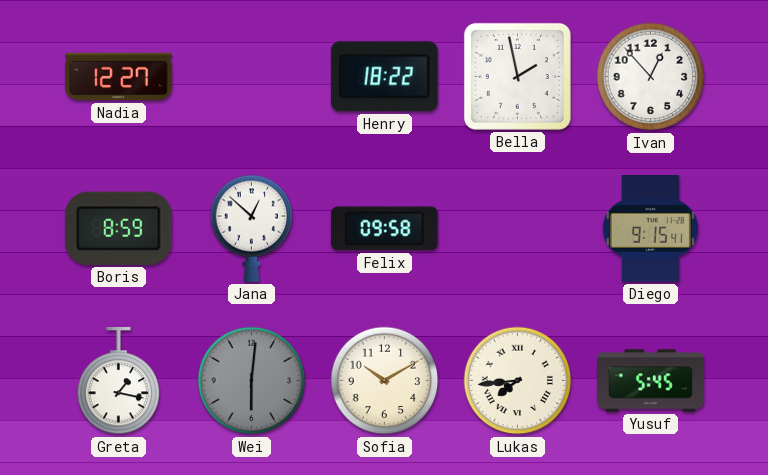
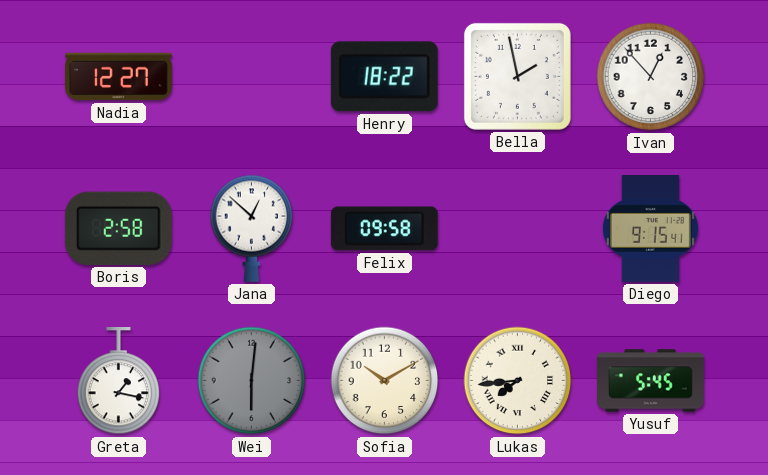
Boris: 8:59 -> 2:58 (118, 228)
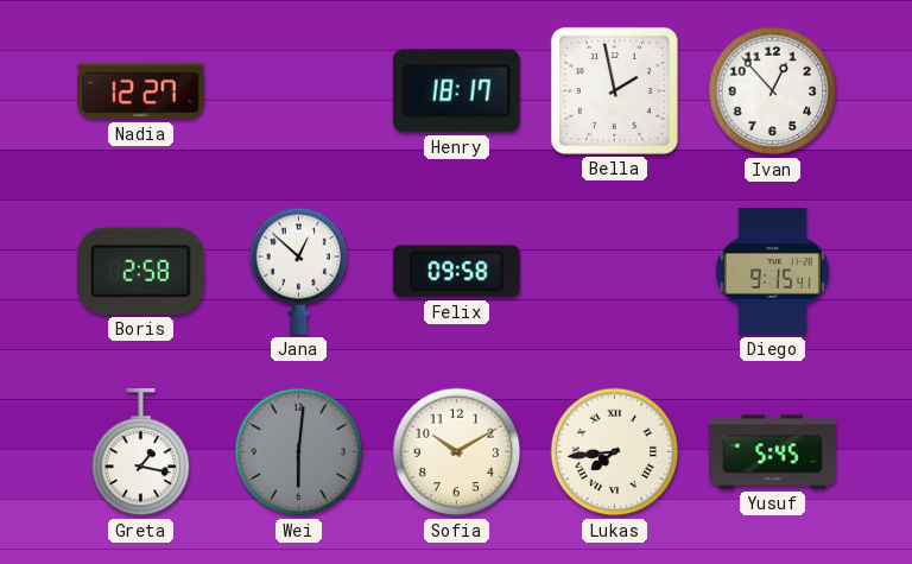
Henry: 18:22 -> 18:17 (456, 91)
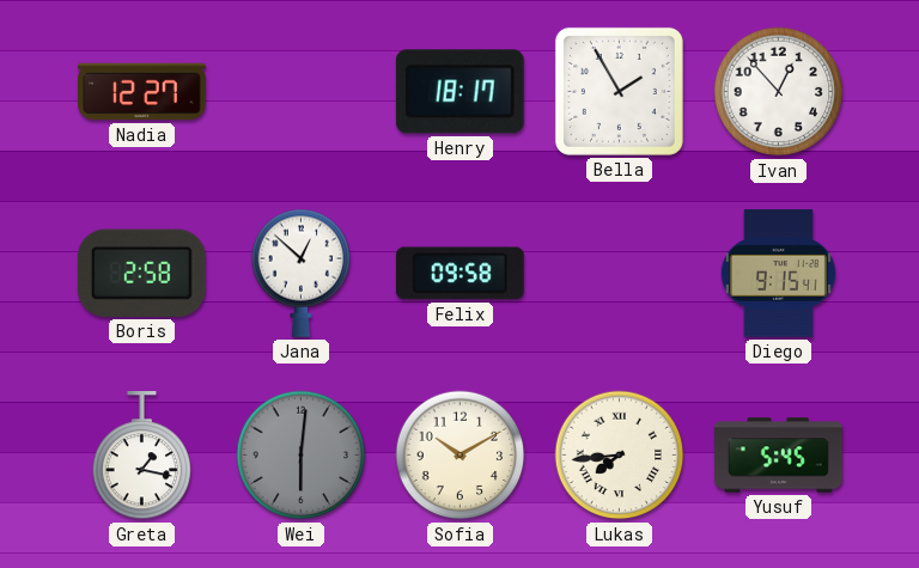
Bella: 1:58 -> 1:55 (619, 91)
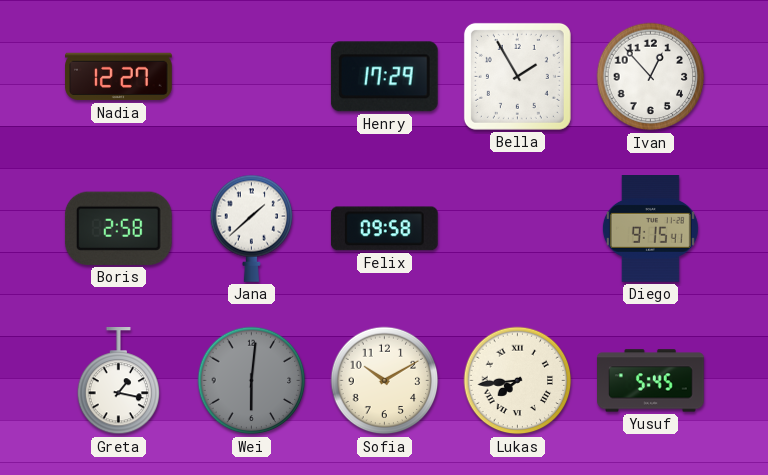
Henry: 18:17 -> 17:29 (384, 77)
Jana: 12:52 -> 1:38 (252, 228)
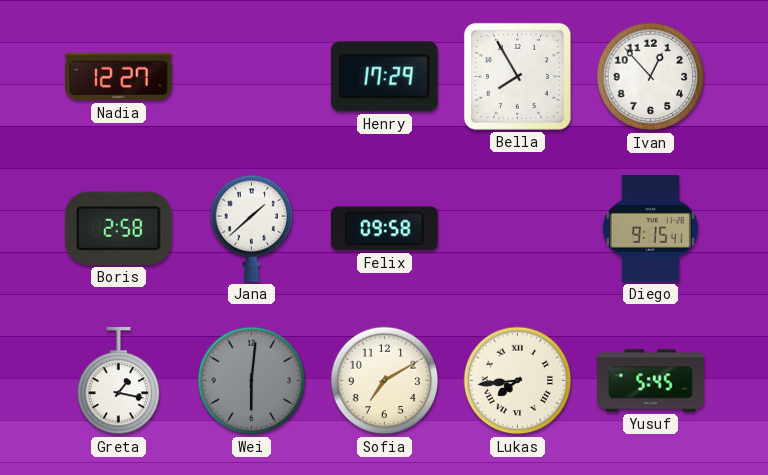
Bella: 1:55 -> 7:55 (517, 76)
Sofia: 10:10 -> 7:10 (385, 381)
